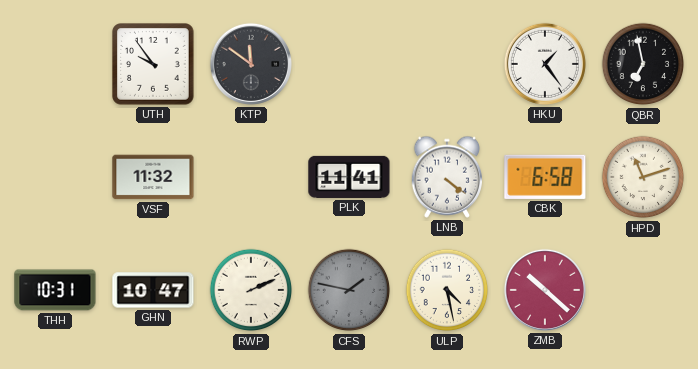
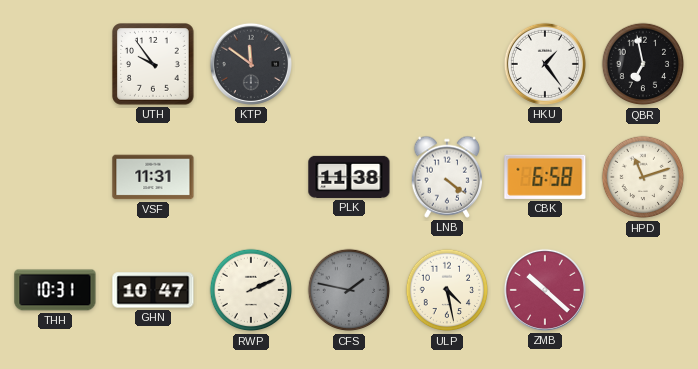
VSF: 11:32 -> 11:31 (153, 177)
PLK: 11:41 -> 11:38 (349, 177)
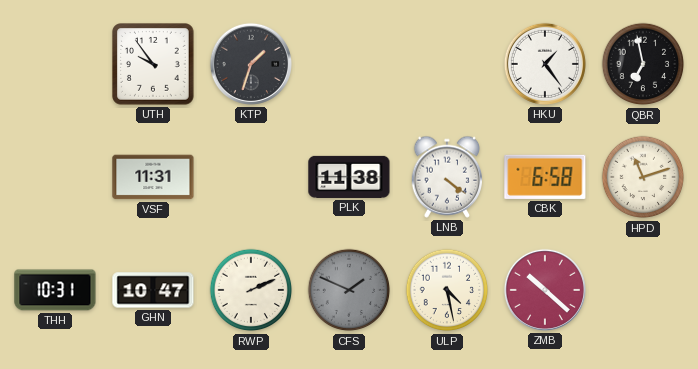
KTP: 11:51 -> 1:33 (251, 64)
CFS: 1:47 -> 1:49 (349, 290)
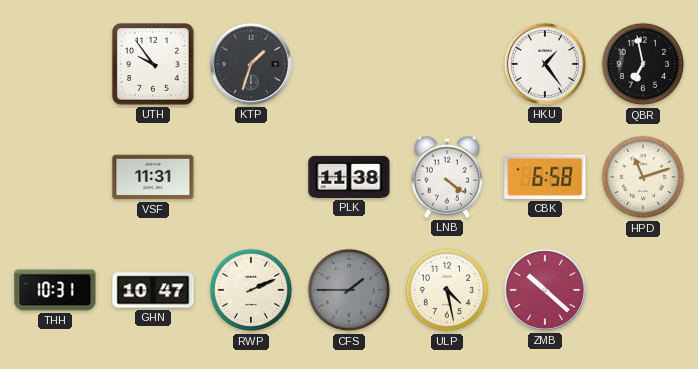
CFS: 1:49 -> 1:45 (349, 290)
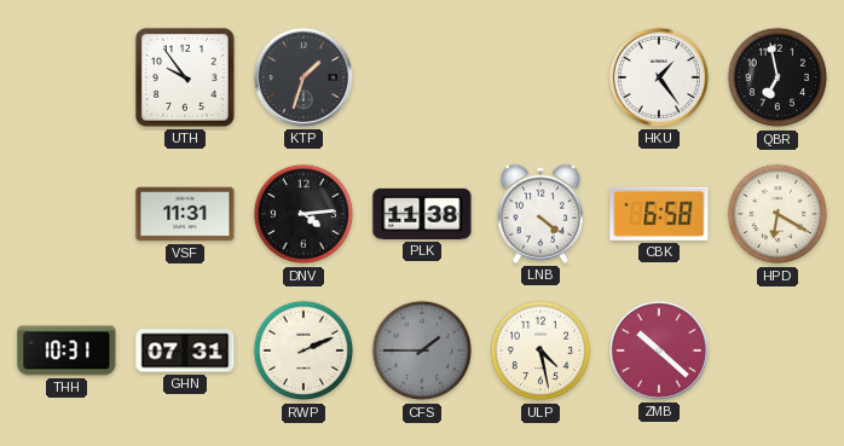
DNV: none -> 4:14 (304, 214)
HPD: 11:12 -> 6:20 (777, 214)
GHN: 10:47 -> 07:31 (185, 351)
